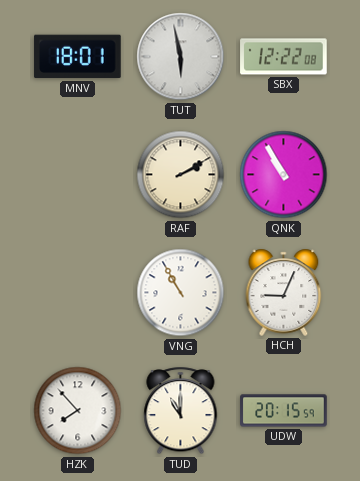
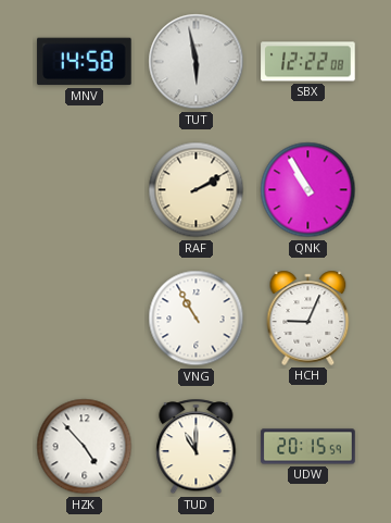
MNV: 18:01 -> 14:58 (85, 62)
HZK: 7:53 -> 4:53 (85, 447)
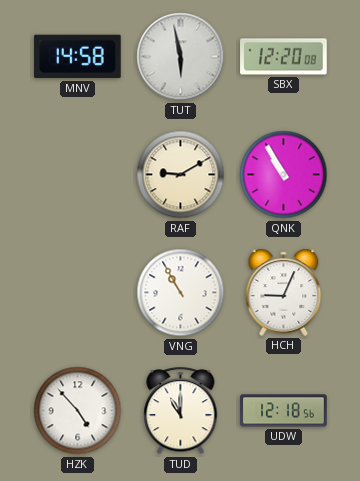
SBX: 12:22 -> 12:20 (284, 57)
RAF: 2:10 -> 9:10 (181, 175)
UDW: 20:15 -> 12:18 (284, 411)
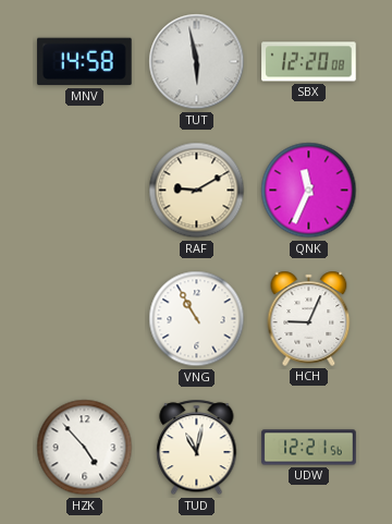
QNK: 10:55 -> 11:34 (309, 191)
TUD: 11:00 -> 11:02 (197, 448)
UDW: 12:18 -> 12:21 (309, 448)
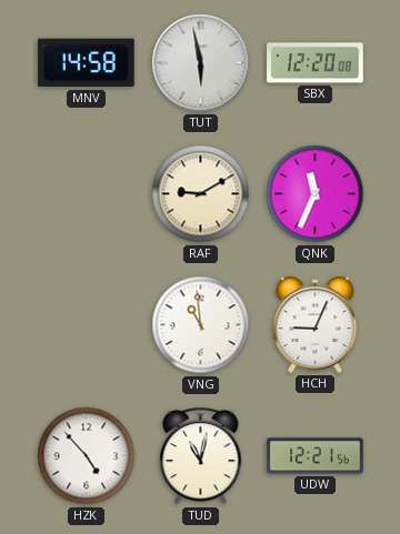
VNG: 10:55 -> 10:59 (201, 325)
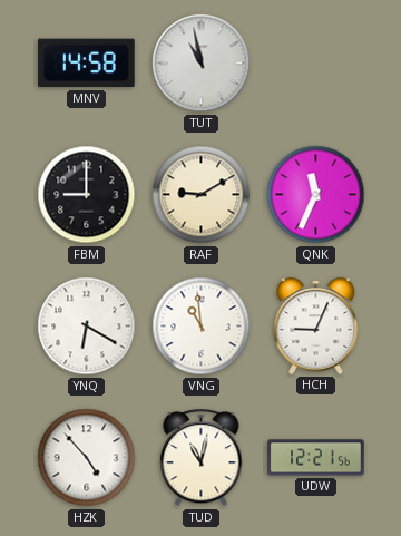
TUT: 5:58 -> 10:58 (202, 64)
SBX: 12:20 -> none (316, 63)
FBM: none -> 9:00 (87, 195)
YNQ: none -> 6:20 (87, 327)
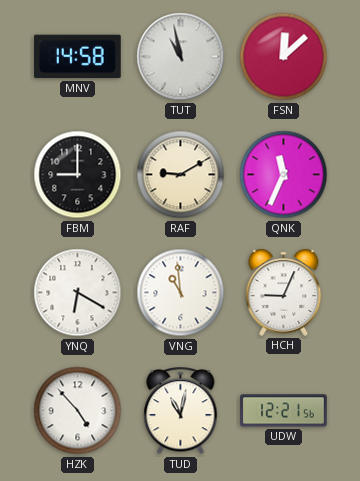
FSN: none -> 12:08 (284, 57)
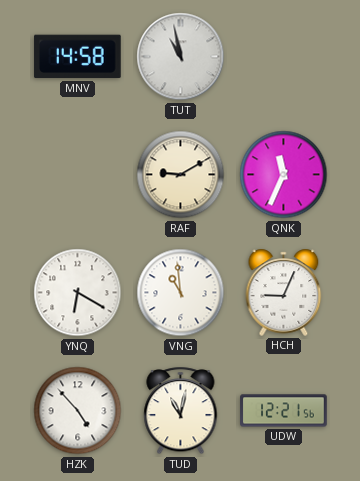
FSN: 12:08 -> none (284, 57)
FBM: 9:00 -> none (78, 175)
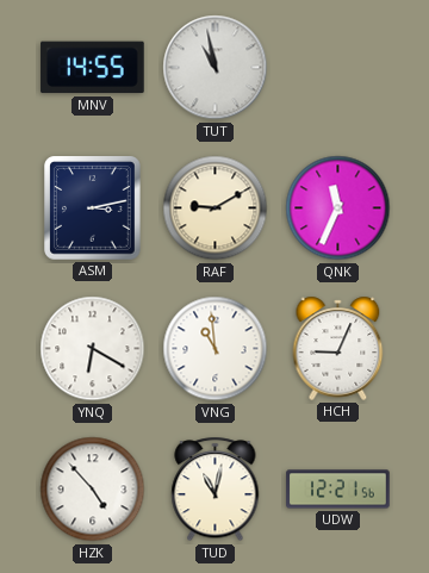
MNV: 14:58 -> 14:55 (93, 68)
ASM: none -> 3:13 (93, 208)
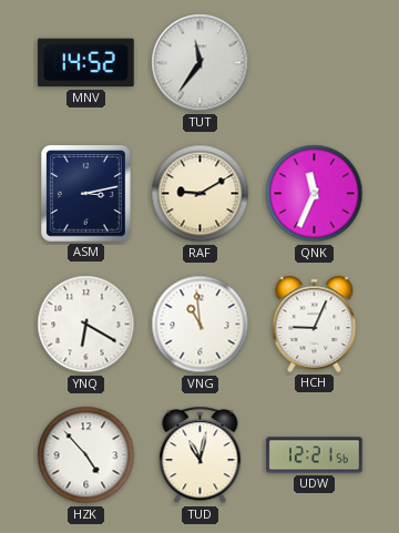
MNV: 14:55 -> 14:52 (86, 63)
TUT: 10:58 -> 11:36 (201, 63)
